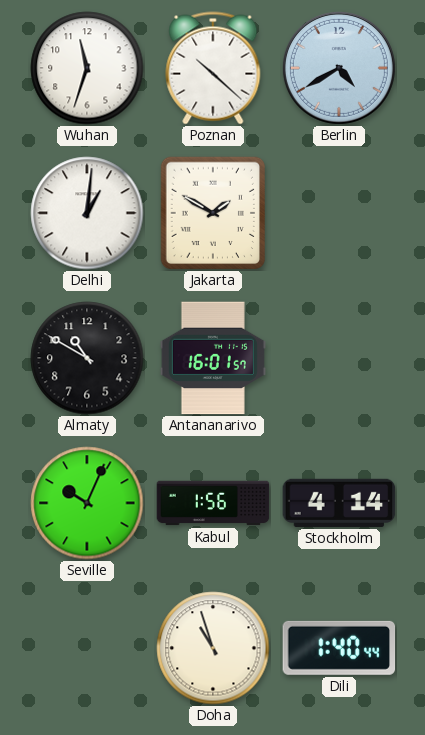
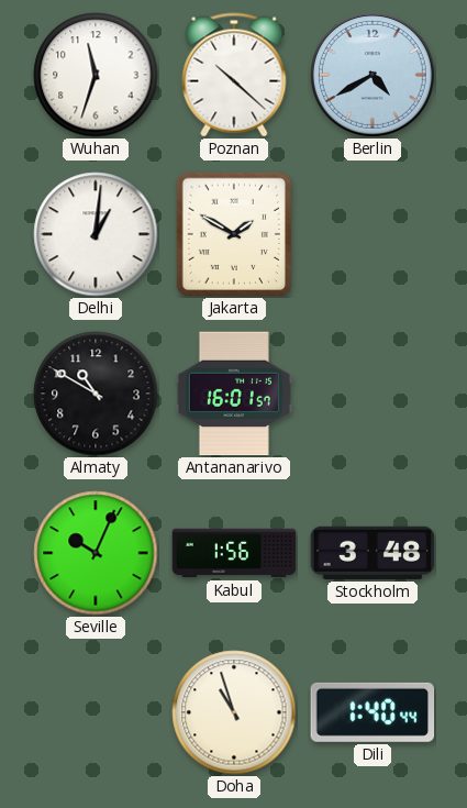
Stockholm: 4:14 -> 3:48 (373, 553)
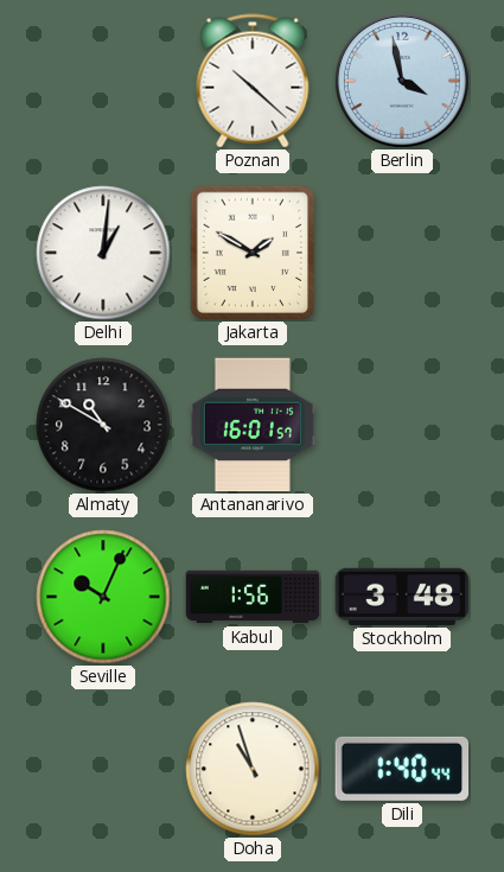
Wuhan: 11:33 -> none (96, 75)
Berlin: 4:40 -> 3:58 (402, 81)
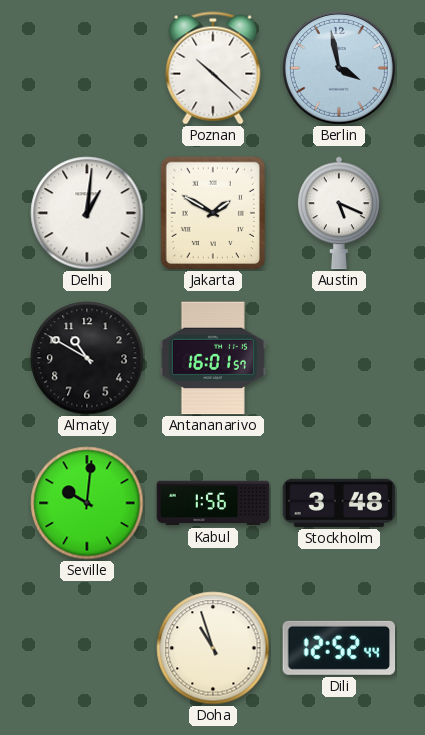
Austin: none -> 5:19 (339, 213)
Seville: 10:04 -> 10:01 (87, 503)
Dili: 1:40 -> 12:52 (339, 648)
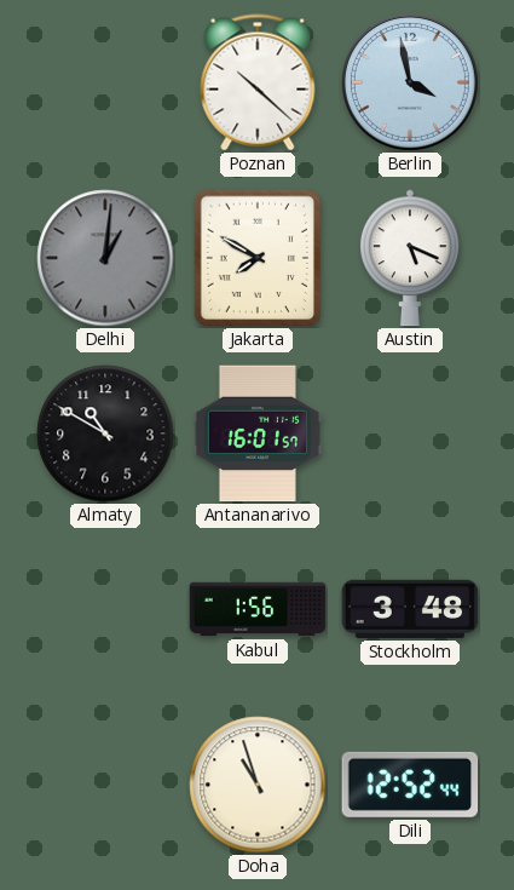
Delhi dial: white -> grey (105, 258)
Jakarta: 1:50 -> 7:50 (256, 257)
Seville: 10:01 -> none (87, 503)
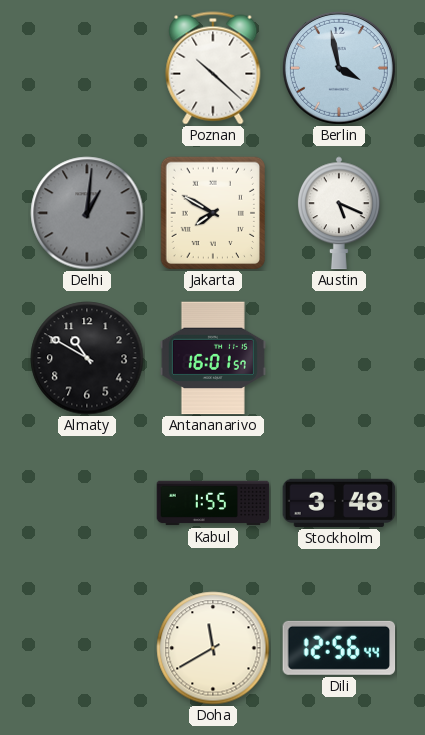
Kabul: 1:56 -> 1:55 (213, 503)
Doha: 10:57 -> 11:40 (213, 648)
Dili: 12:52 -> 12:56 (339, 648)
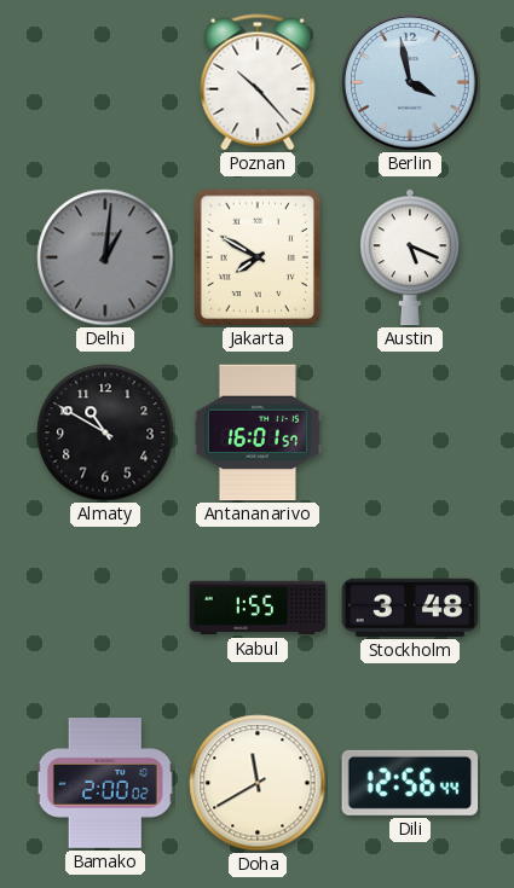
Poznan: 10:22 -> 10:23 (258, 82)
Bamako: none -> 2:00 (105, 783)
